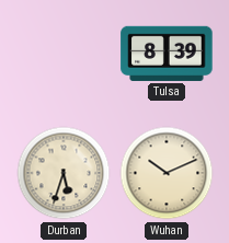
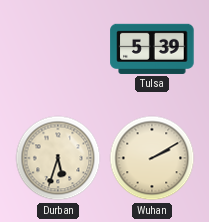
Tulsa: 8:39 -> 5:39 (152, 49)
Wuhan: 10:11 -> 2:10 (152, 158)
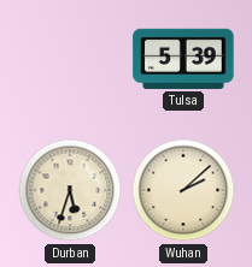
Wuhan: 2:10 -> 2:08 (183, 190)
